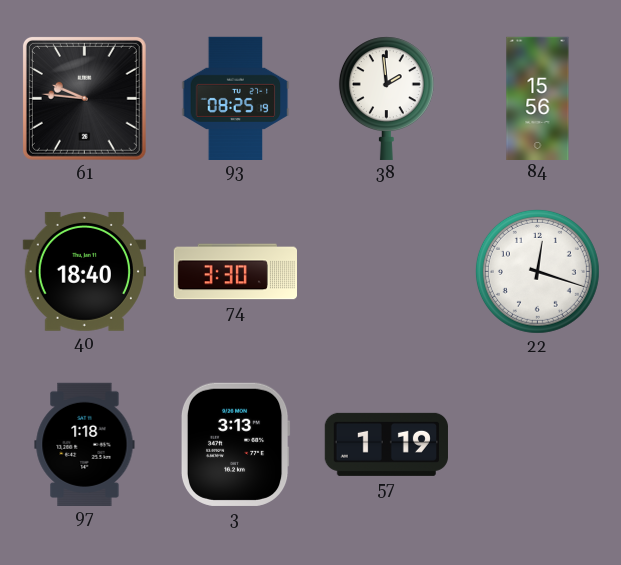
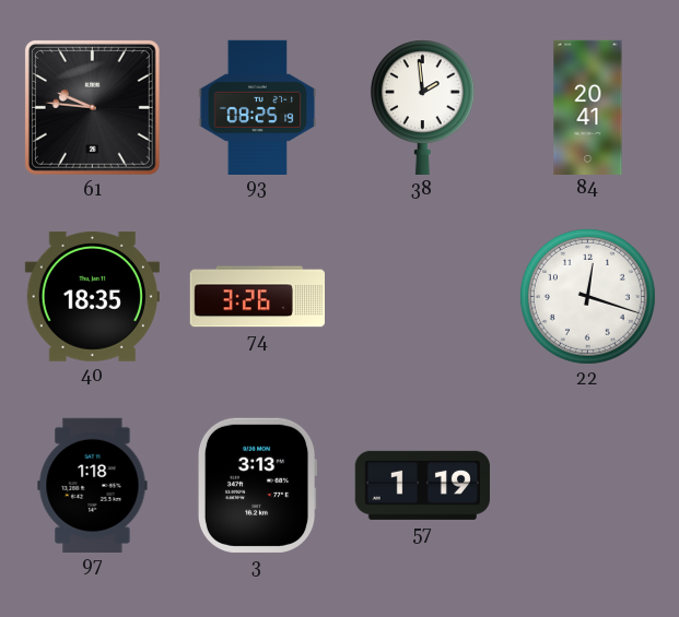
84: 15:56 -> 20:41 (588, 107)
40: 18:40 -> 18:35 (92, 296)
74: 3:30 -> 3:26 (257, 297)
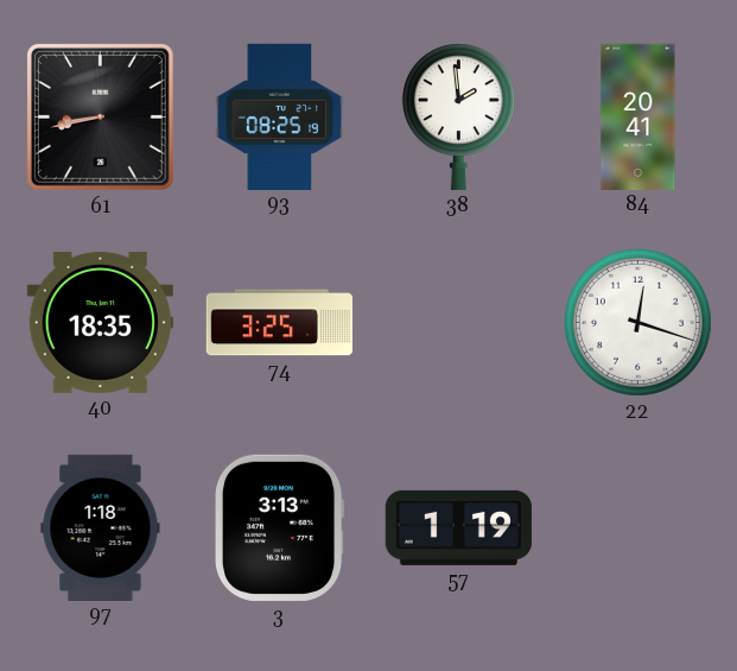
61: 9:46 -> 8:43 (100, 116)
74: 3:26 -> 3:25 (279, 323)
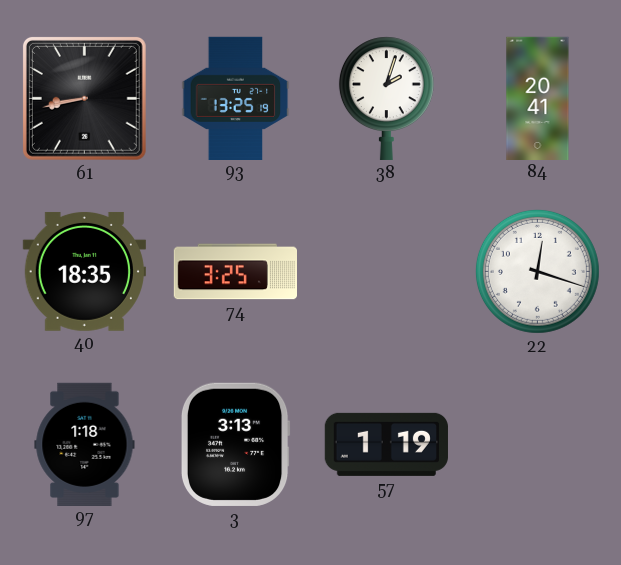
93: 08:25 -> 13:25 (236, 98)
38: 1:59 -> 2:03 (386, 98)
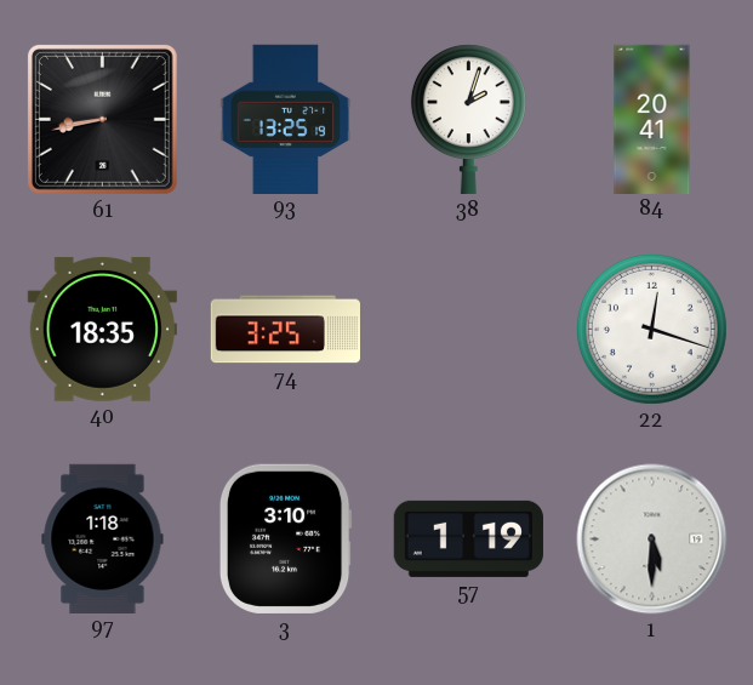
3: 3:13 -> 3:10 (285, 538)
1: none -> 5:30 (652, 540)
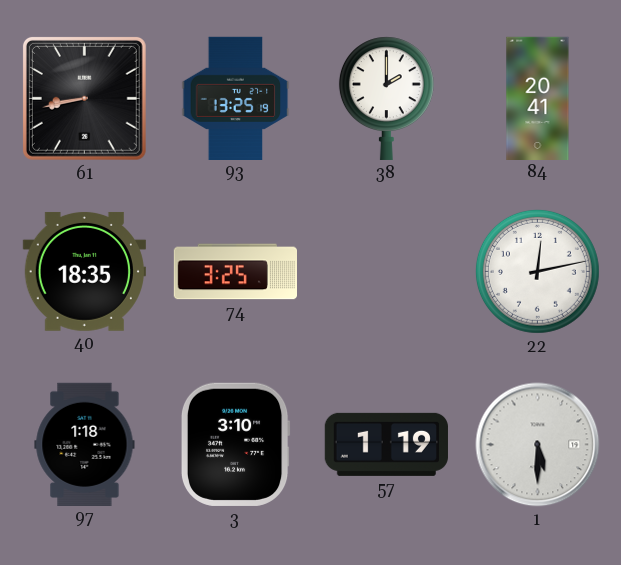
38: 2:03 -> 2:00 (386, 98)
22: 12:18 -> 12:13 (537, 271)
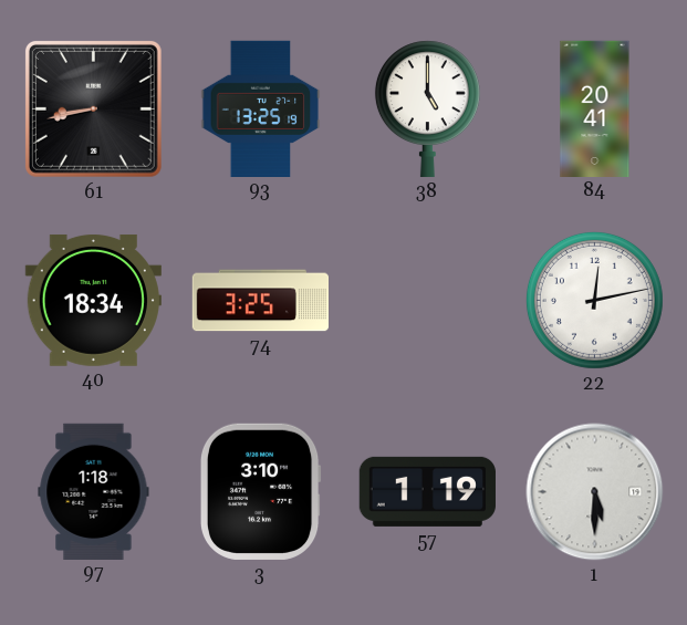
38: 2:00 -> 5:00 (427, 108)
40: 18:35 -> 18:34 (93, 300)
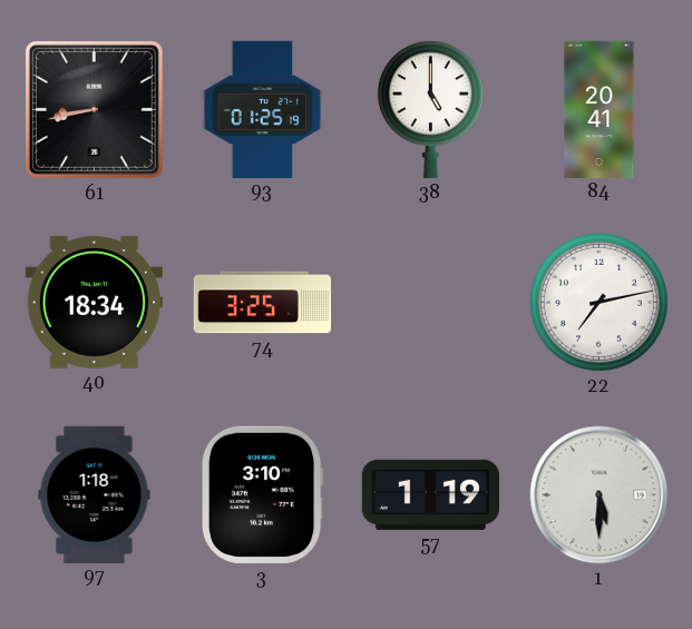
93: 13:25 -> 01:25 (263, 109)
22: 12:13 -> 7:13 (598, 302)
